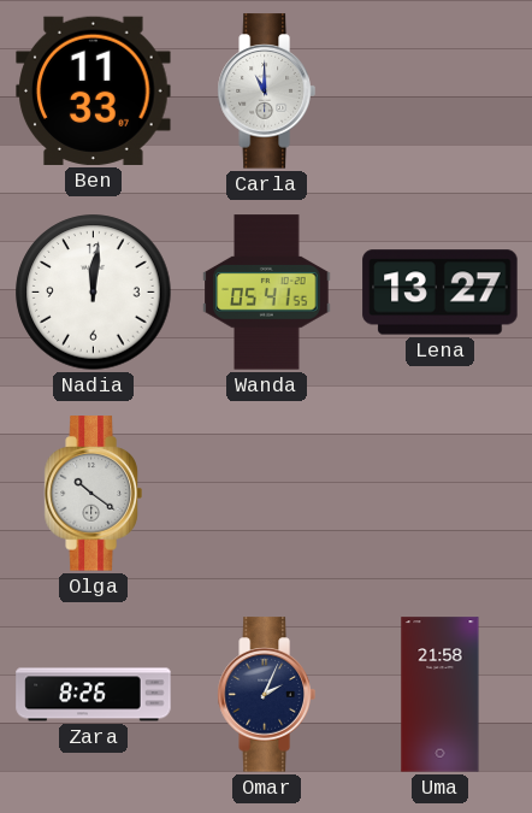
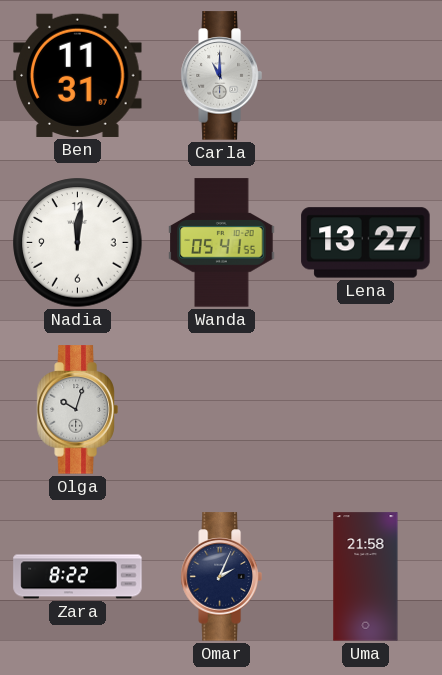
Ben: 11:33 -> 11:31 (78, 75)
Olga: 10:21 -> 10:03 (77, 410)
Zara: 8:26 -> 8:22 (78, 577)
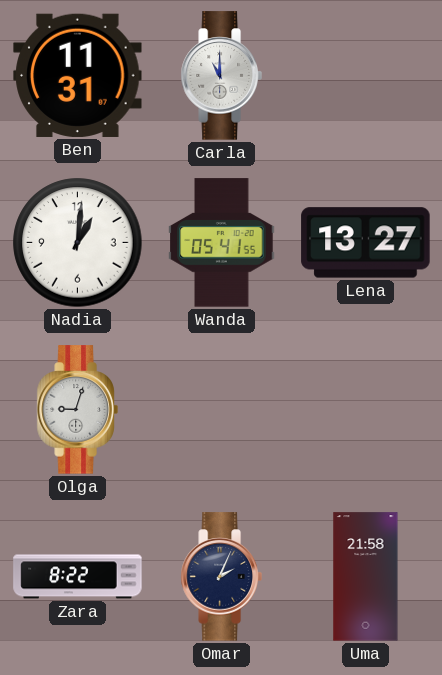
Nadia: 12:01 -> 1:01 (78, 243)
Olga: 10:03 -> 9:03 (77, 410)
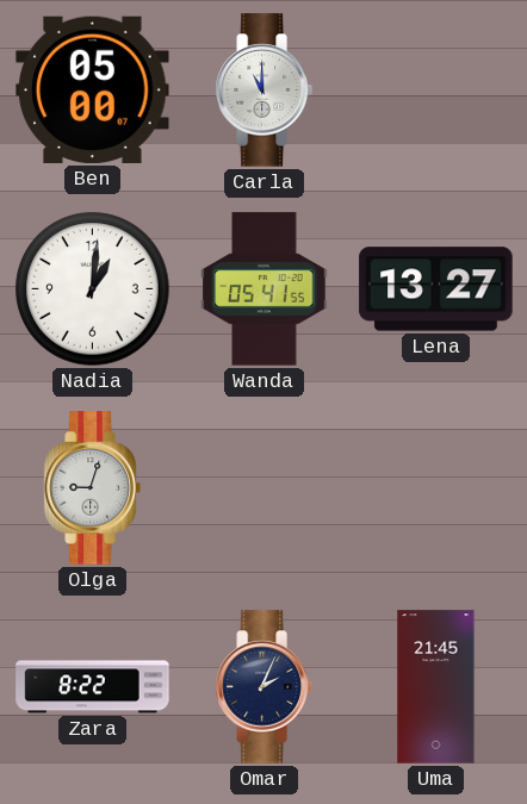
Ben: 11:31 -> 05:00 (93, 89)
Uma: 21:58 -> 21:45 (436, 687)
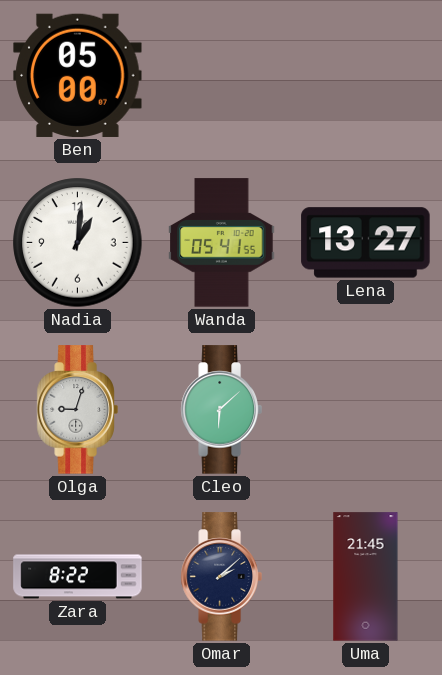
Carla: 11:00 -> none (263, 91)
Cleo: none -> 6:08 (221, 410)
Omar: 2:04 -> 2:08 (221, 577)
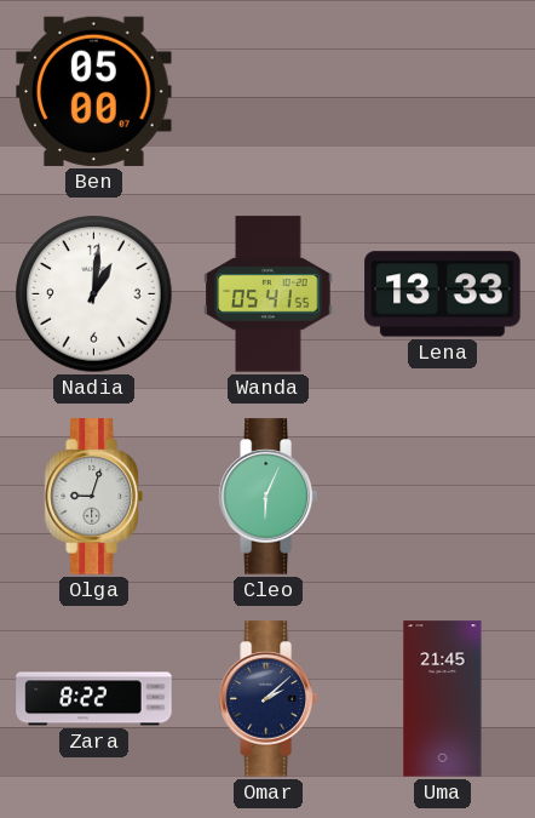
Lena: 13:27 -> 13:33 (443, 294)
Cleo: 6:08 -> 6:04 (267, 497)
